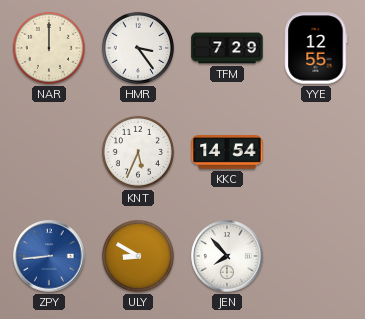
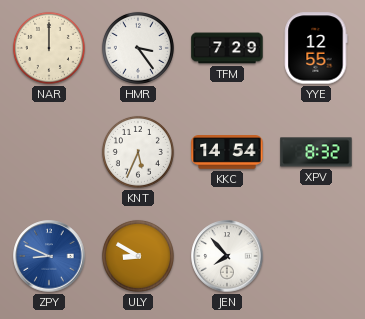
XPV: none -> 8:32 (316, 152)
ZPY: 8:44 -> 8:49 (49, 256)
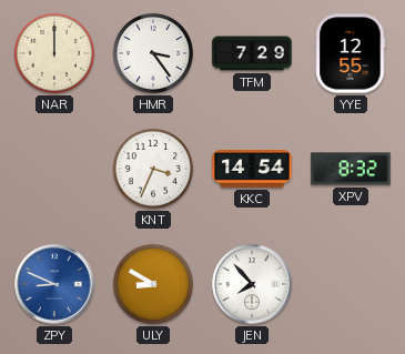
KNT: 5:34 -> 3:34 (153, 169)
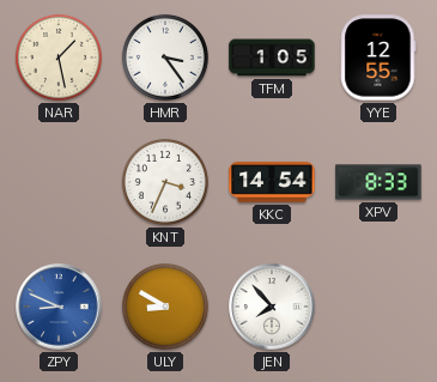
NAR: 12:00 -> 1:28 (59, 57)
TFM: 7:29 -> 1:05 (272, 57)
XPV: 8:32 -> 8:33 (378, 182)
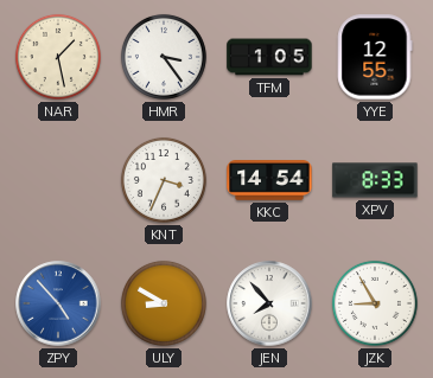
ZPY: 8:49 -> 4:53 (58, 303)
JZK: none -> 8:55 (375, 303)
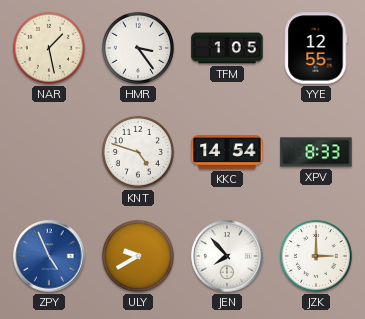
KNT: 3:34 -> 4:48 (138, 152)
ZPY: 4:53 -> 4:56 (49, 256)
ULY: 8:50 -> 9:40 (138, 256)
JZK: 8:55 -> 3:00 (316, 256)
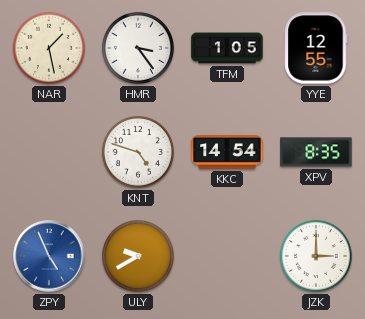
XPV: 8:33 -> 8:35 (316, 152)
JEN: 7:53 -> none (227, 256)
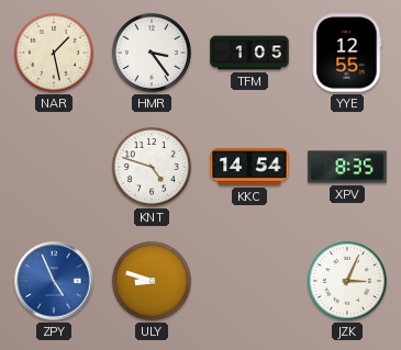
ULY: 9:40 -> 8:48 (152, 281)
JZK: 3:00 -> 3:04 (347, 281)
